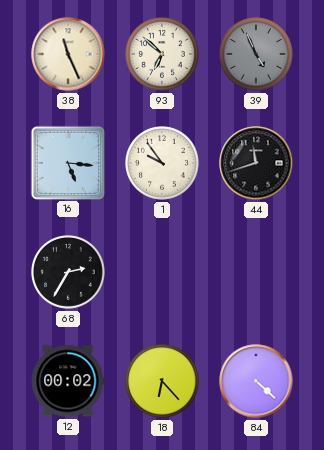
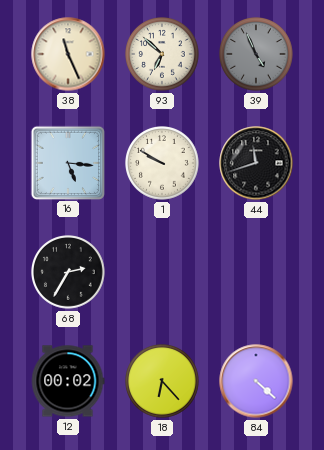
1: 9:54 -> 9:50 (163, 164)
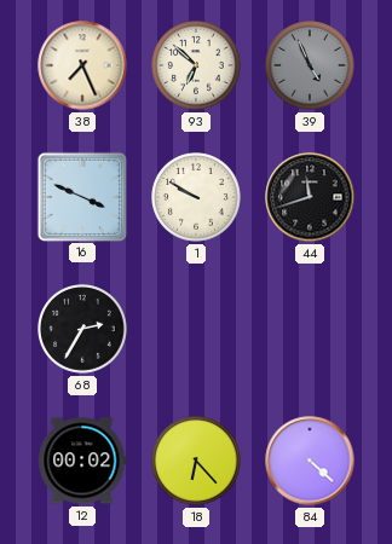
38: 11:26 -> 7:26 (82, 65)
16: 5:16 -> 3:49 (81, 196)
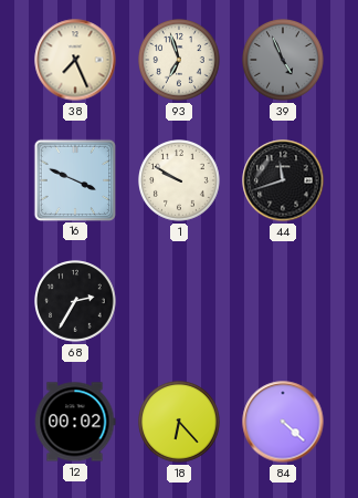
93: 6:52 -> 6:57 (180, 61)
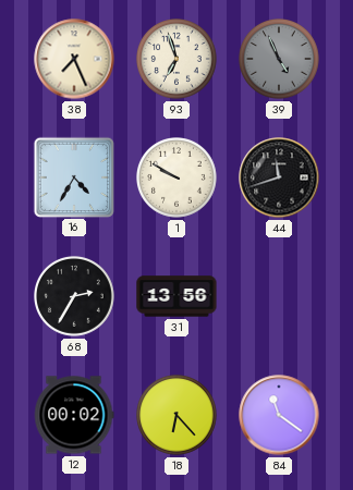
16: 3:49 -> 4:35 (73, 176)
31: none -> 13:56 (176, 296)
84: 4:22 -> 11:21 (279, 415)
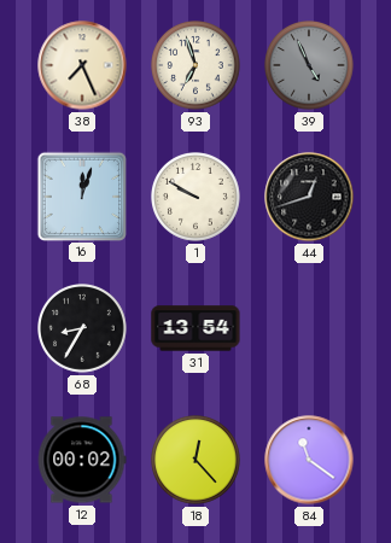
16: 4:35 -> 12:03 (81, 195)
44: 11:42 -> 12:42 (309, 197)
68: 2:35 -> 8:35 (83, 329)
31: 13:56 -> 13:54 (195, 328)
18: 6:23 -> 12:23 (197, 461)
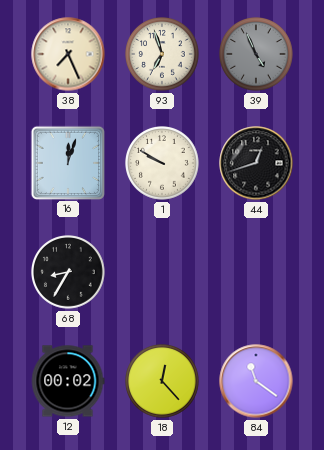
31: 13:54 -> none (195, 328)
